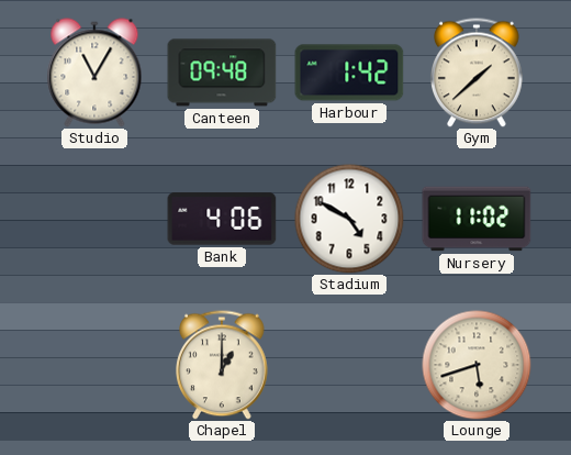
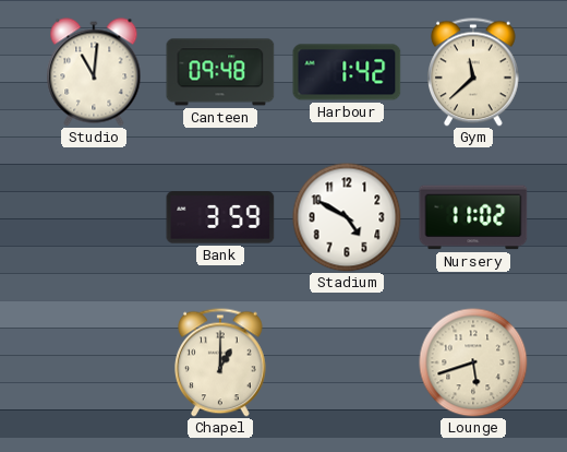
Studio: 11:05 -> 11:01 (94, 72)
Gym: 1:38 -> 11:38 (474, 72)
Bank: 4:06 -> 3:59 (220, 217)
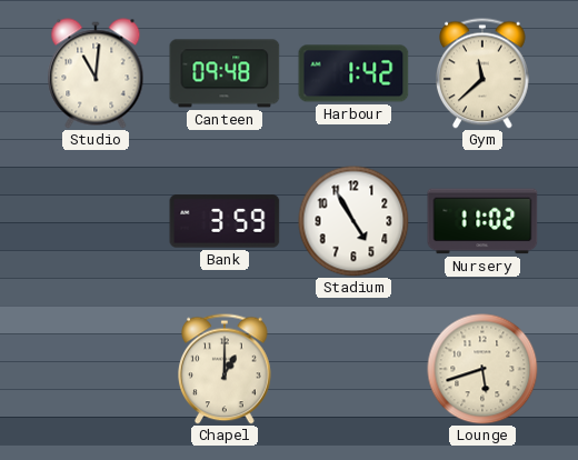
Stadium: 4:50 -> 4:55 (353, 221)
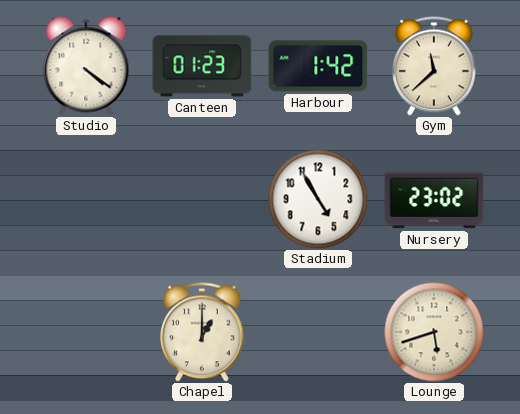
Studio: 11:01 -> 4:21 (86, 66)
Canteen: 09:48 -> 01:23 (202, 66)
Bank: 3:59 -> none (225, 221)
Nursery: 11:02 -> 23:02 (434, 199)
